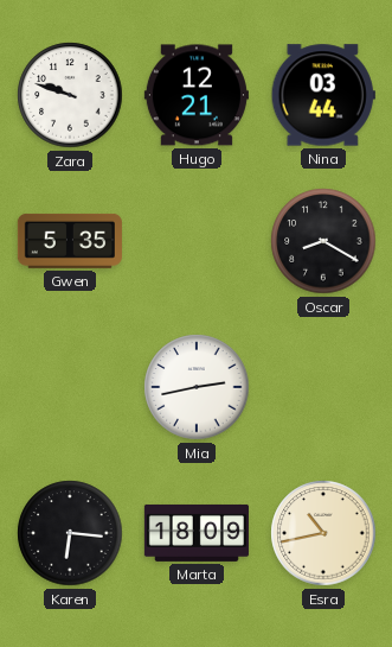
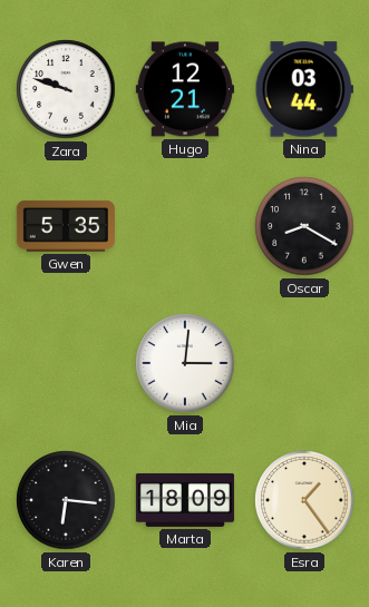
Mia: 2:43 -> 3:01 (185, 363)
Esra: 10:43 -> 1:24 (304, 500)
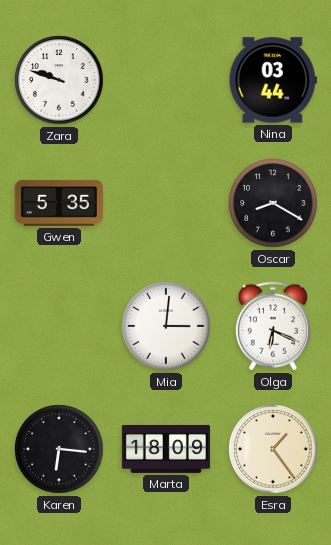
Hugo: 12:21 -> none (185, 89)
Olga: none -> 6:19 (273, 326)
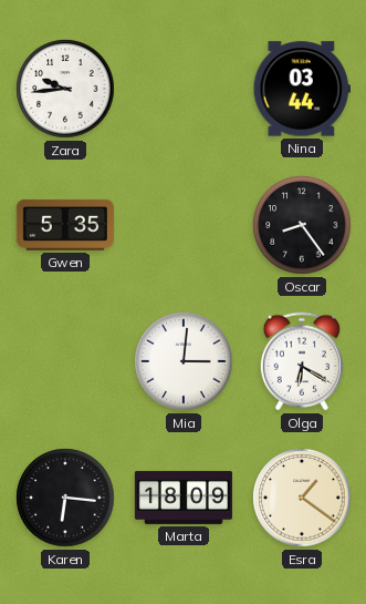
Zara: 9:48 -> 9:44 (65, 89)
Oscar: 8:20 -> 8:24 (302, 225)
Olga: 6:19 -> 6:20 (302, 361)
Esra: 1:24 -> 1:21 (302, 498)
